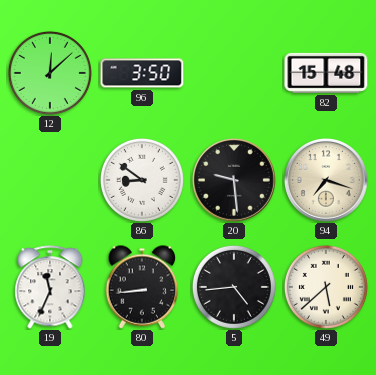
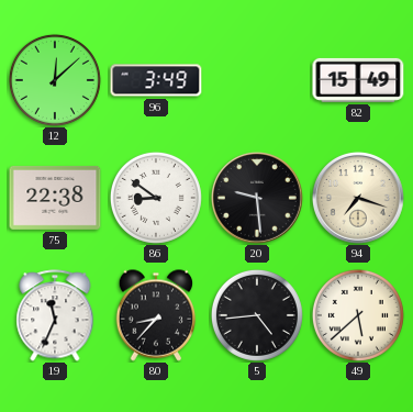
96: 3:50 -> 3:49 (156, 80)
82: 15:48 -> 15:49 (358, 80)
75: none -> 22:38 (55, 198)
80: 8:44 -> 8:37 (156, 315)
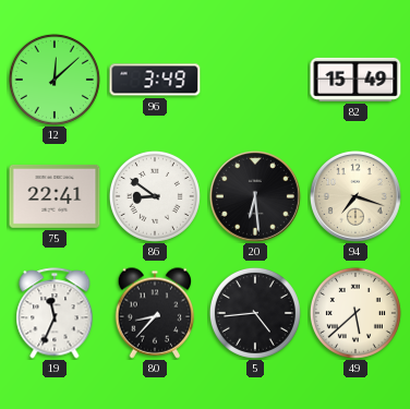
75: 22:38 -> 22:41 (55, 196)
20: 9:29 -> 6:29 (256, 197)
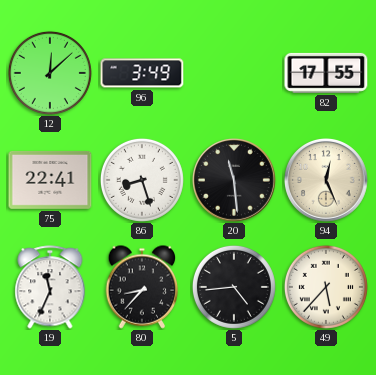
82: 15:49 -> 17:55 (326, 73)
86: 8:51 -> 8:27 (142, 180)
20: 6:29 -> 11:29 (235, 181)
94: 7:18 -> 12:26 (327, 181)
49: 5:38 -> 5:37 (326, 287)
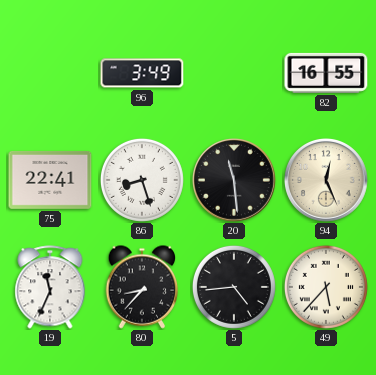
12: 12:08 -> none (50, 73)
82: 17:55 -> 16:55 (326, 73)
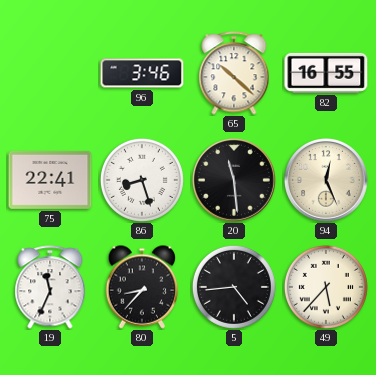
96: 3:49 -> 3:46 (142, 73)
65: none -> 10:22 (234, 73)
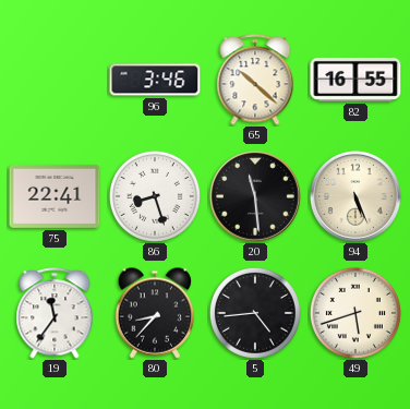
94: 12:26 -> 5:26 (357, 197)
19: 11:34 -> 11:36 (55, 313)
49: 5:37 -> 5:42 (355, 313)
